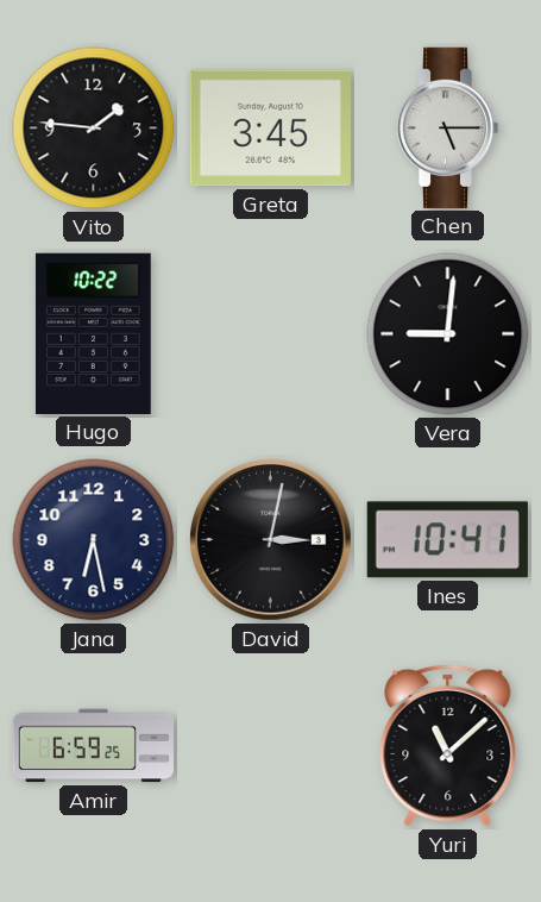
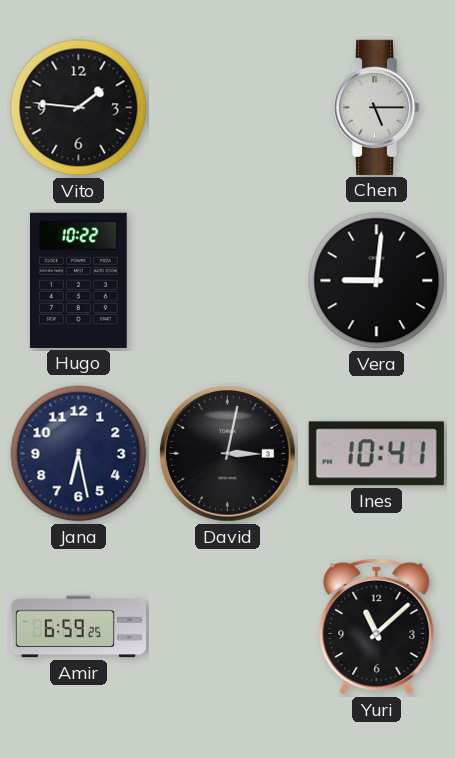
Greta: 3:45 -> none (270, 129)
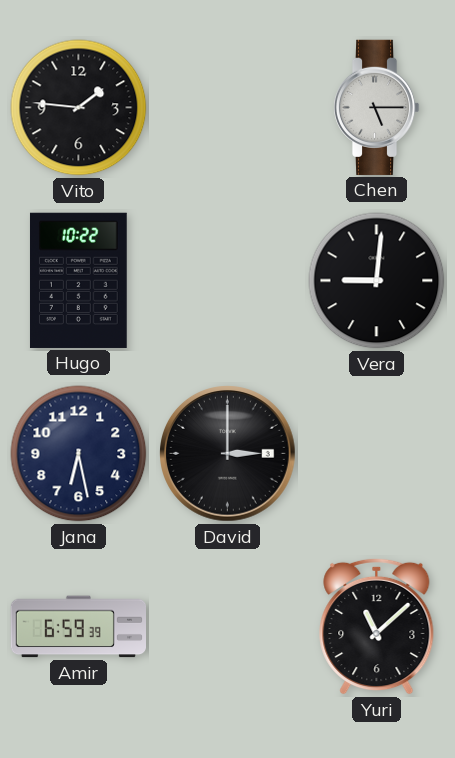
David: 3:02 -> 3:00 (228, 454)
Ines: 10:41 -> none (376, 454)
Amir: 6:59:25 -> 6:59:39 (78, 627)
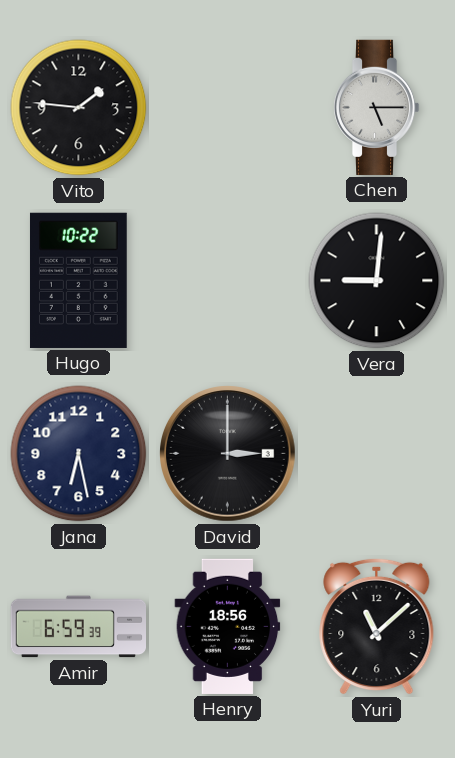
Henry: none -> 18:56 (228, 626)
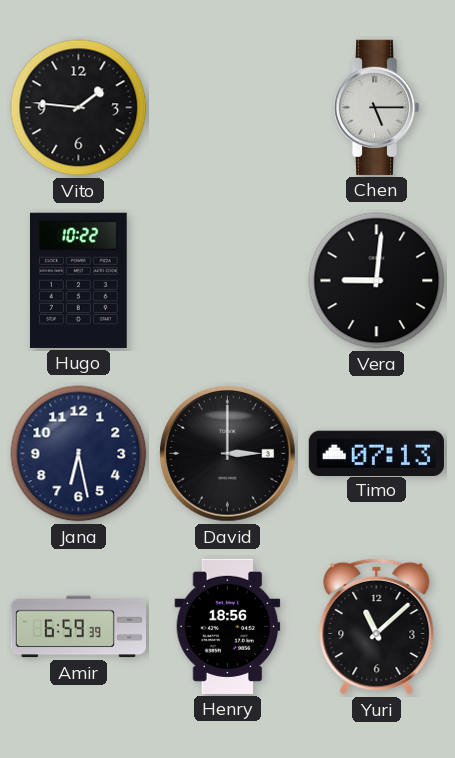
Timo: none -> 07:13 (376, 453)
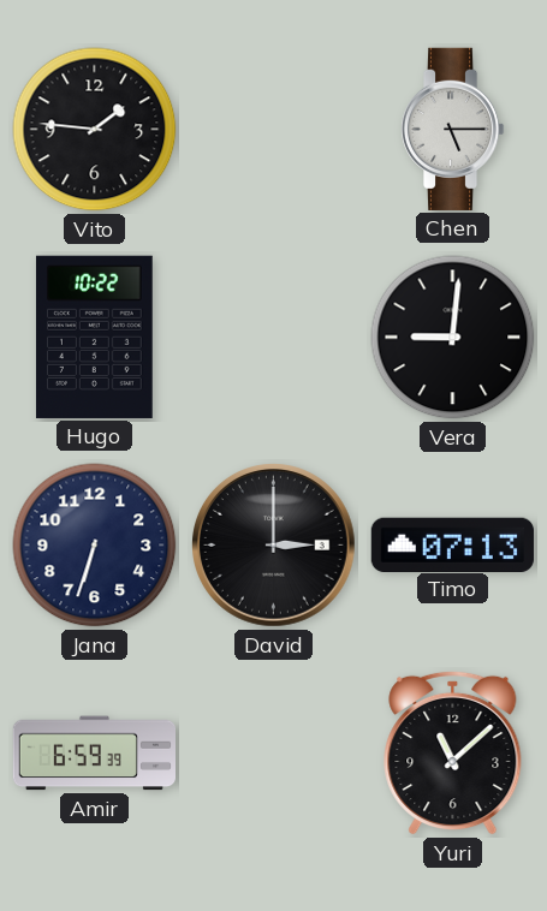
Jana: 6:28 -> 6:33 (95, 546)
Henry: 18:56 -> none (228, 626)
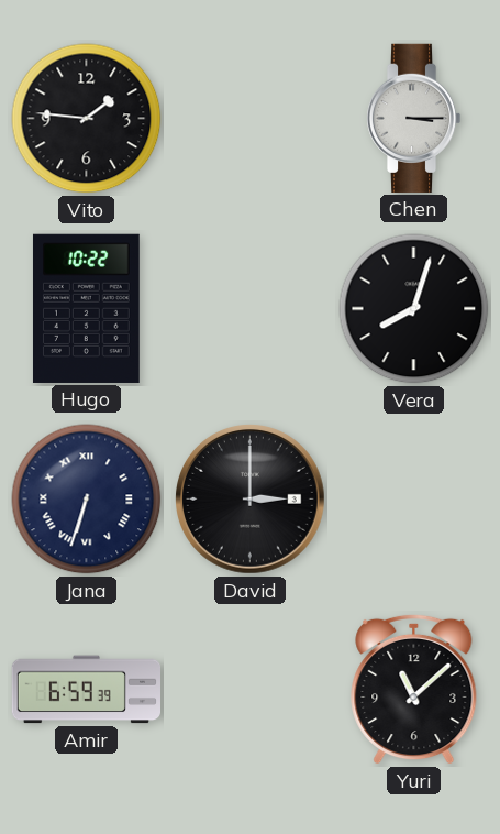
Chen: 5:15 -> 3:15 (413, 118)
Vera: 9:01 -> 8:03 (414, 309)
Jana numerals: Arabic -> Roman (87, 500)
Timo: 07:13 -> none (452, 544)
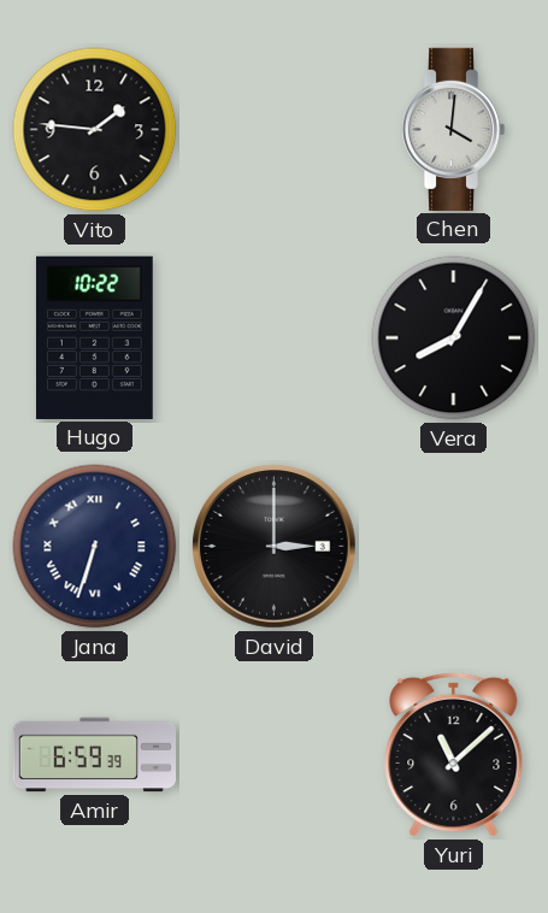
Chen: 3:15 -> 4:01 (453, 129)
Vera: 8:03 -> 8:05 (454, 338)
